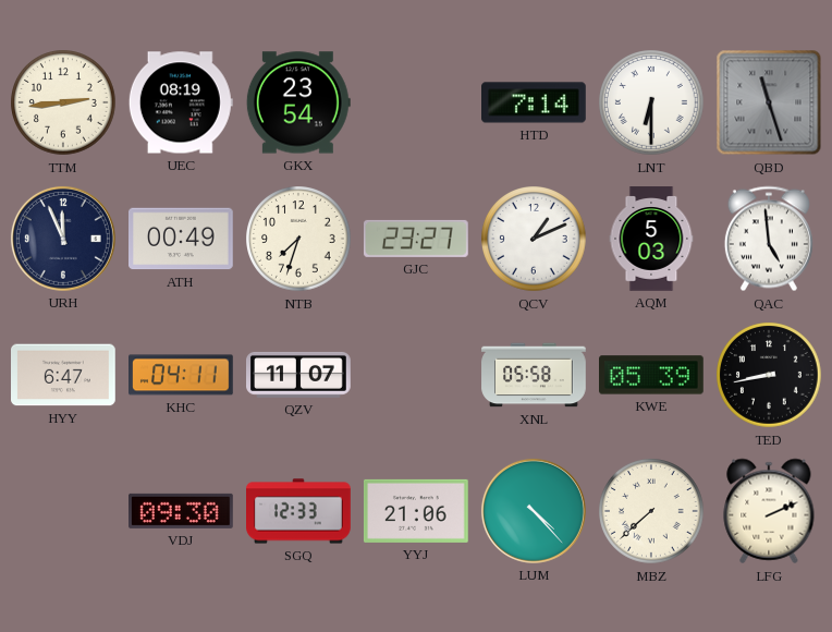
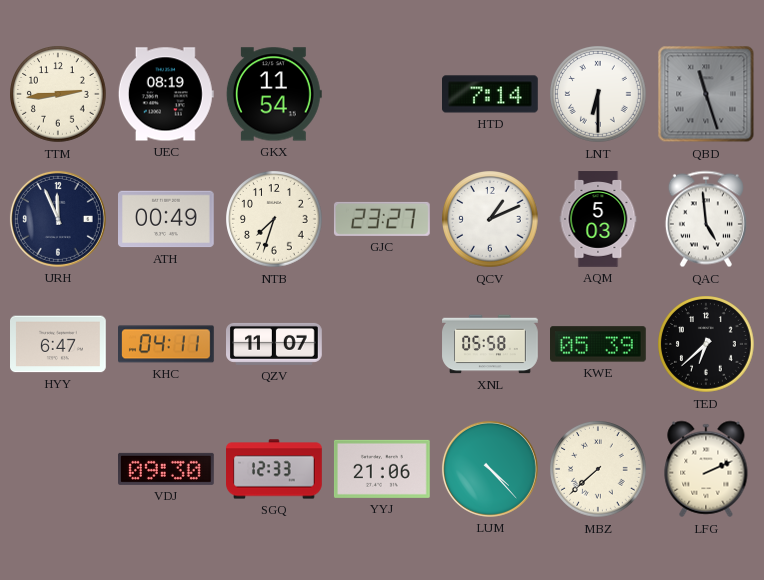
GKX: 23:54 -> 11:54 (274, 94)
TED: 8:43 -> 6:38 (706, 344)
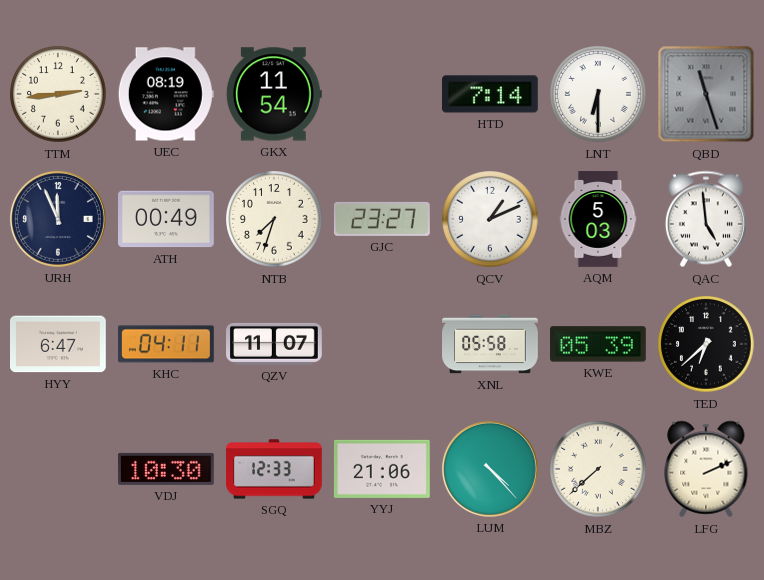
VDJ: 09:30 -> 10:30 (167, 469)
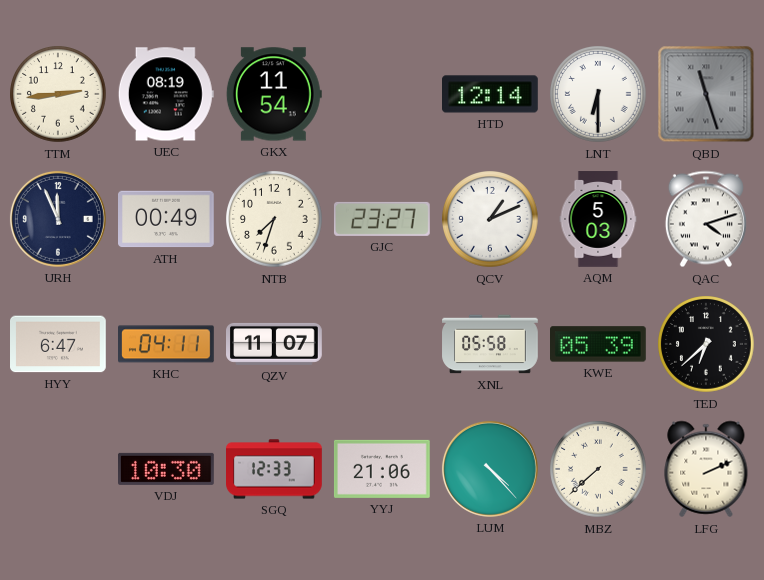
HTD: 7:14 -> 12:14 (491, 94)
QAC: 4:59 -> 4:12 (706, 219)
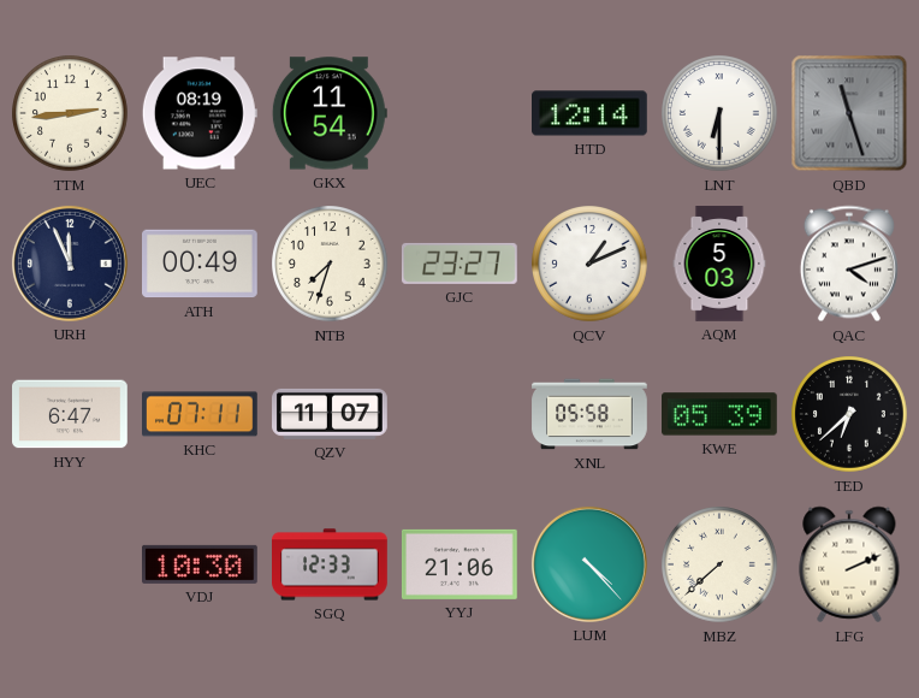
KHC: 04:11 -> 07:11 (201, 414)
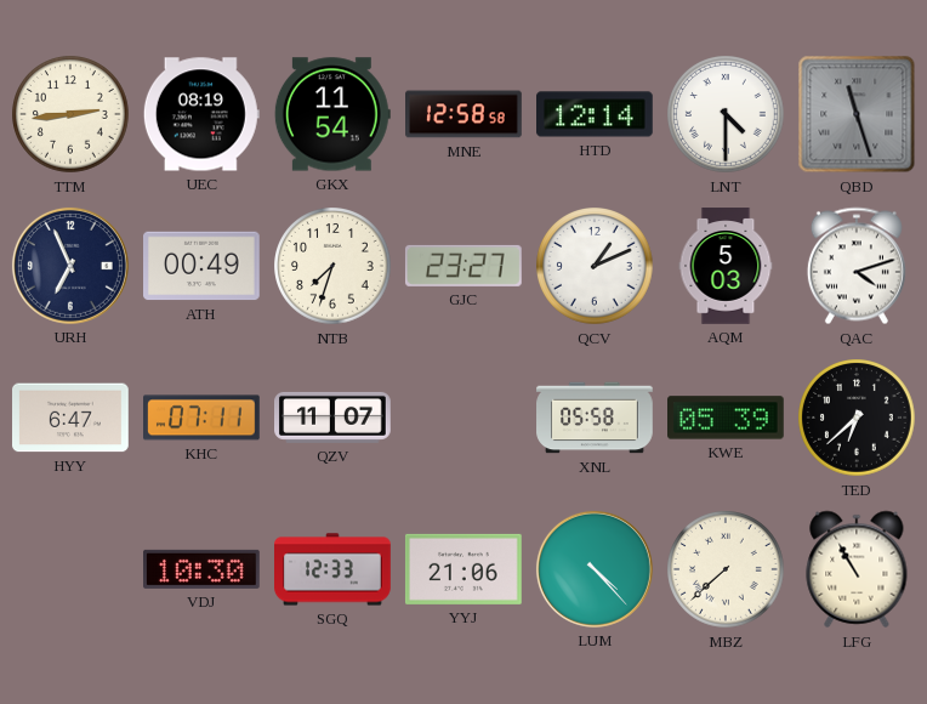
MNE: none -> 12:58 (465, 114)
LNT: 6:30 -> 4:30 (726, 114)
URH: 11:56 -> 6:56 (70, 266)
LFG: 2:11 -> 10:55 (857, 569)
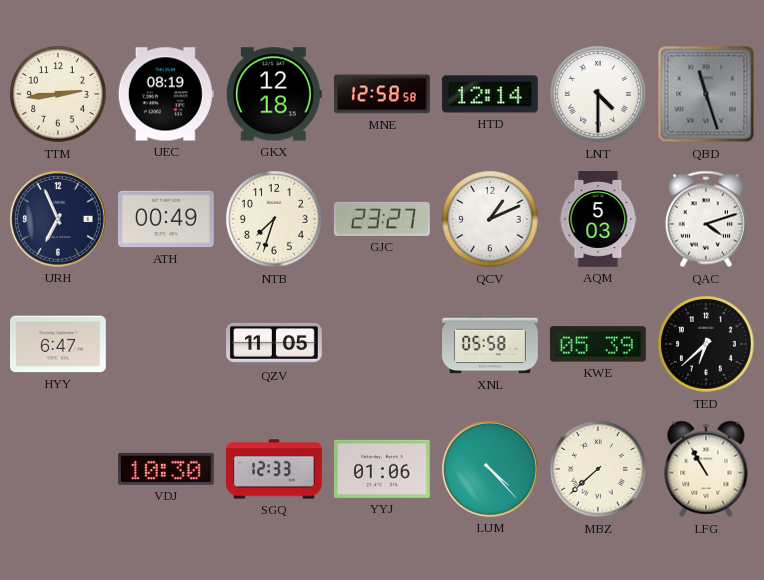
GKX: 11:54 -> 12:18 (274, 94)
KHC: 07:11 -> none (203, 418)
QZV: 11:07 -> 11:05 (274, 344)
YYJ: 21:06 -> 01:06 (382, 469)
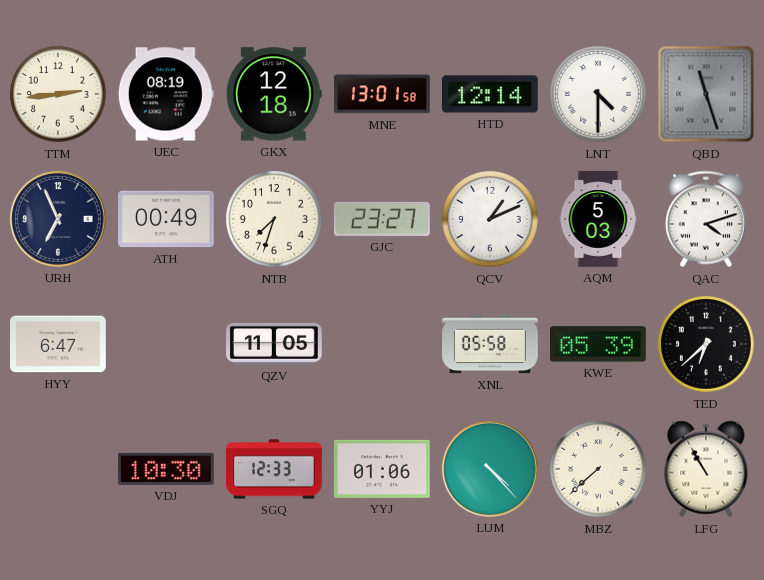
MNE: 12:58 -> 13:01 (383, 94)
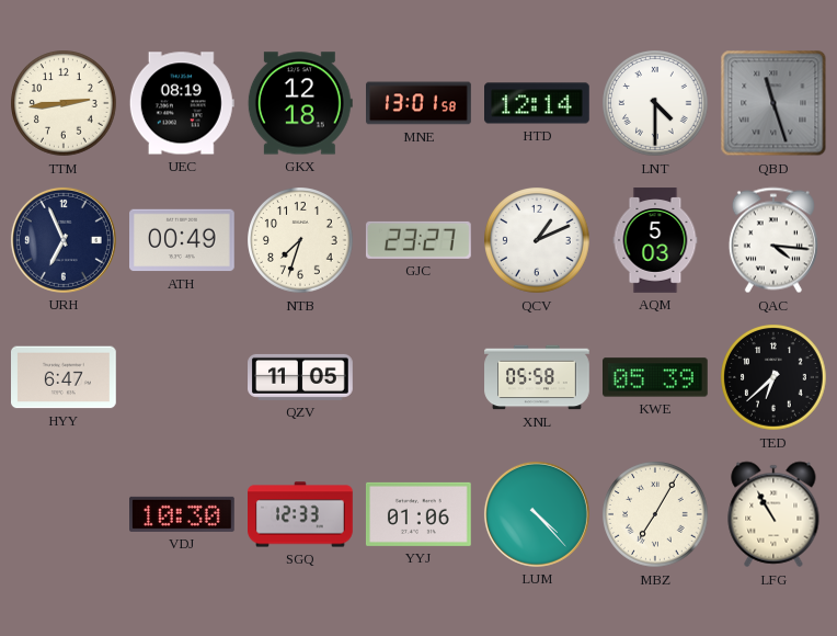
QAC: 4:12 -> 4:16 (773, 240)
MBZ: 7:38 -> 7:05 (655, 514)
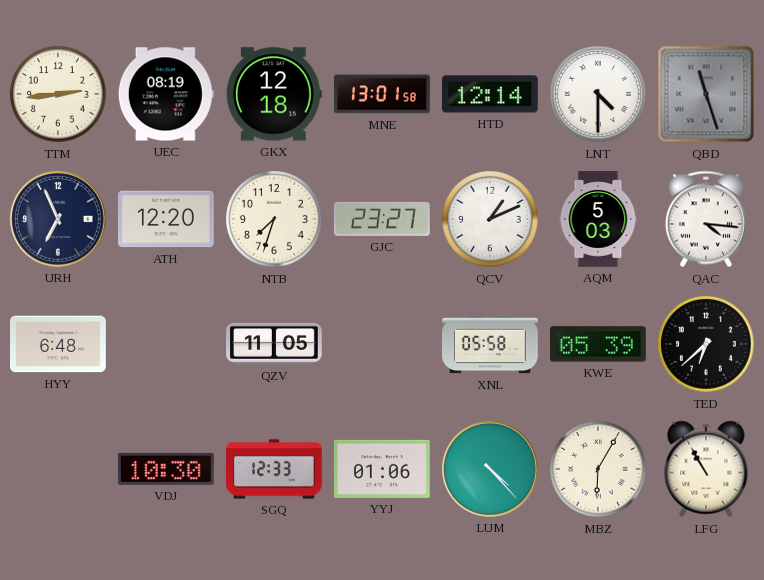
ATH: 00:49 -> 12:20 (167, 219)
HYY: 6:47 -> 6:48 (59, 344)
MBZ: 7:05 -> 6:05 (598, 469)
